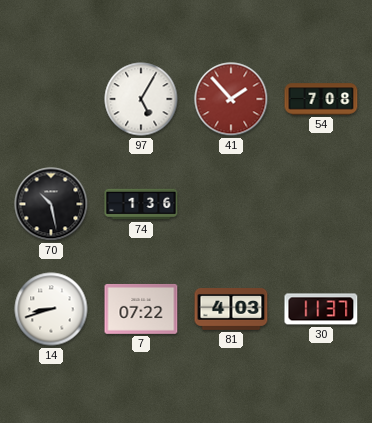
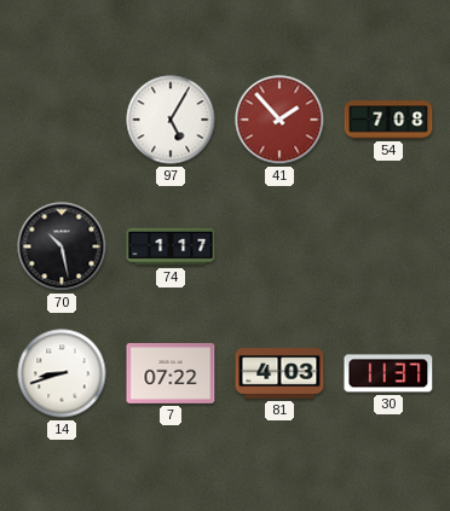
74: 1:36 -> 1:17 (171, 246)
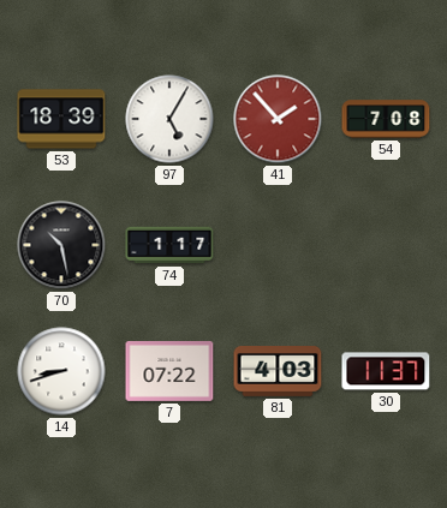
53: none -> 18:39 (61, 119)
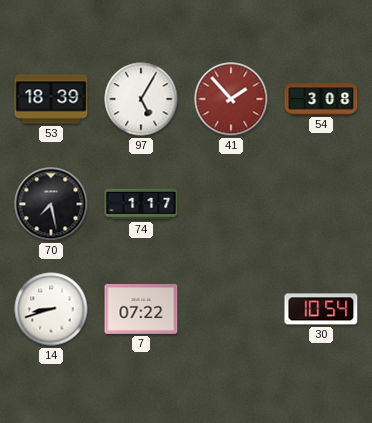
54: 7:08 -> 3:08 (321, 99)
70: 10:28 -> 7:28 (51, 204)
81: 4:03 -> none (278, 372)
30: 11:37 -> 10:54 (321, 309)
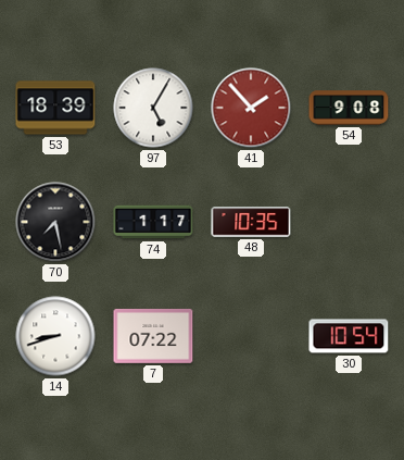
54: 3:08 -> 9:08 (349, 108)
48: none -> 10:35 (251, 222)
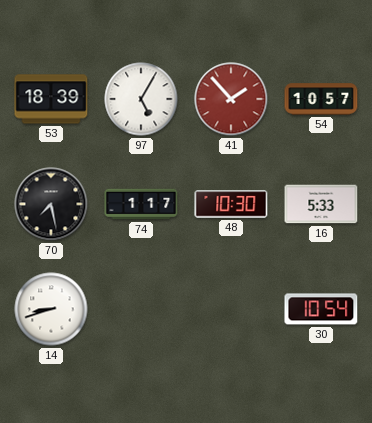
54: 9:08 -> 10:57 (321, 99)
48: 10:35 -> 10:30 (231, 204)
16: none -> 5:33 (321, 204)
7: 07:22 -> none (153, 336)
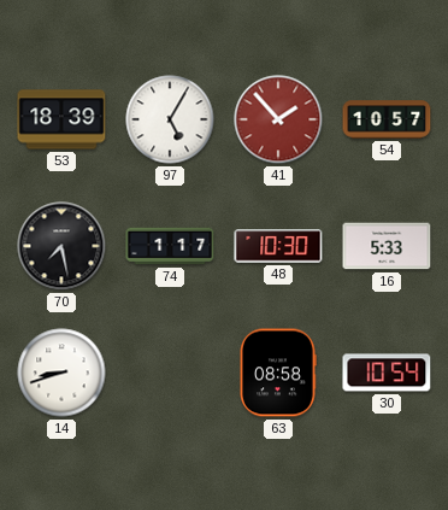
63: none -> 08:58 (278, 373)
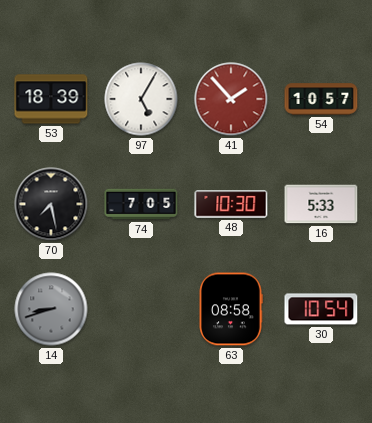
74: 1:17 -> 7:05 (141, 204)
14 dial: white -> grey (51, 309)
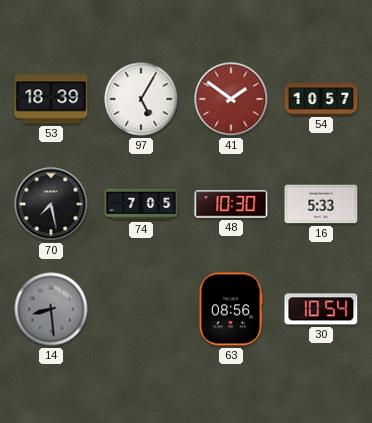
41: 1:53 -> 1:51 (231, 99)
14: 8:42 -> 8:29 (51, 309)
63: 08:58 -> 08:56 (231, 309)
